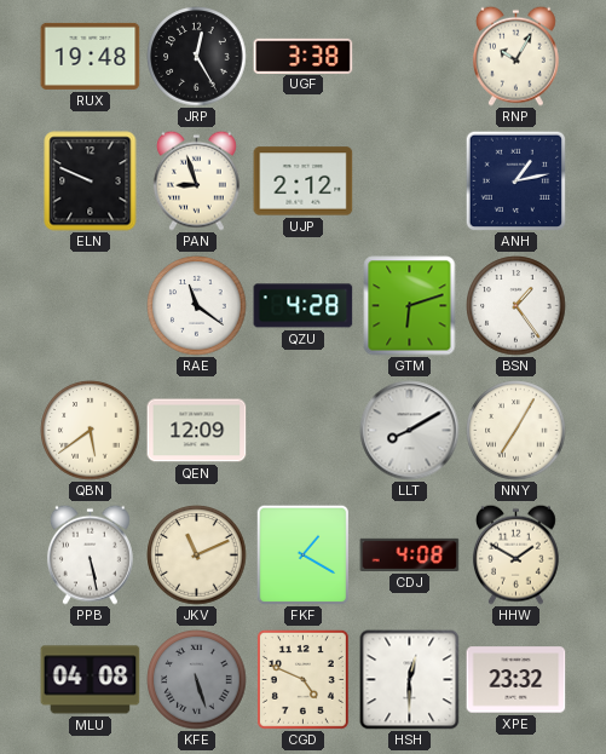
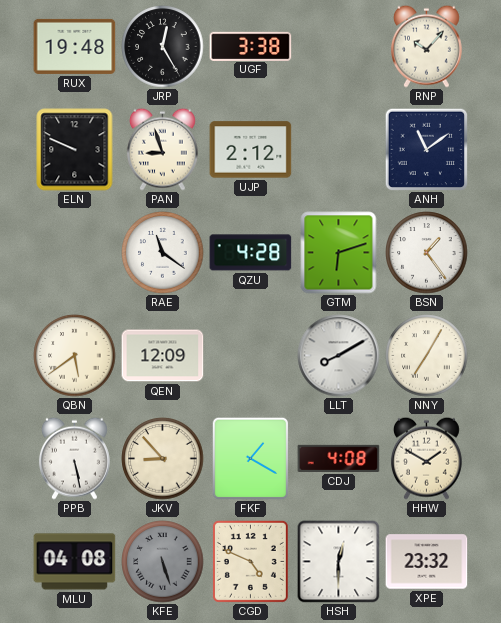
RNP: 10:05 -> 10:07 (426, 46)
ANH: 1:13 -> 11:09 (426, 149)
JKV: 11:11 -> 8:53 (163, 459)
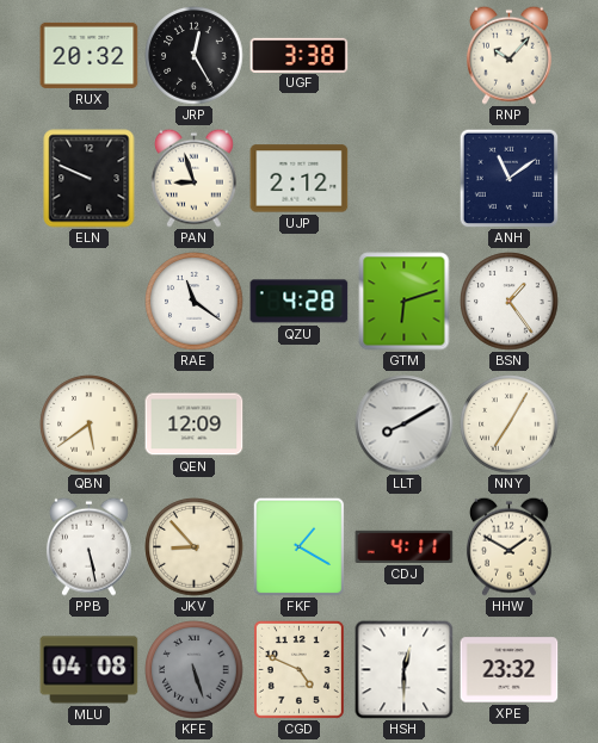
RUX: 19:48 -> 20:32 (90, 55)
CDJ: 4:08 -> 4:11 (405, 546)
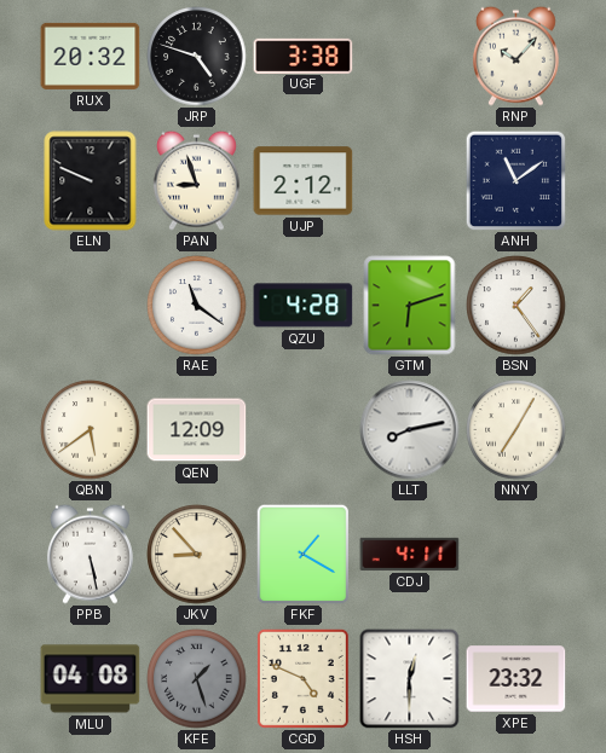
JRP: 12:25 -> 4:48 (197, 57)
LLT: 8:10 -> 8:13 (410, 430)
HHW: 1:50 -> none (508, 546)
KFE: 5:27 -> 1:27 (197, 679)
